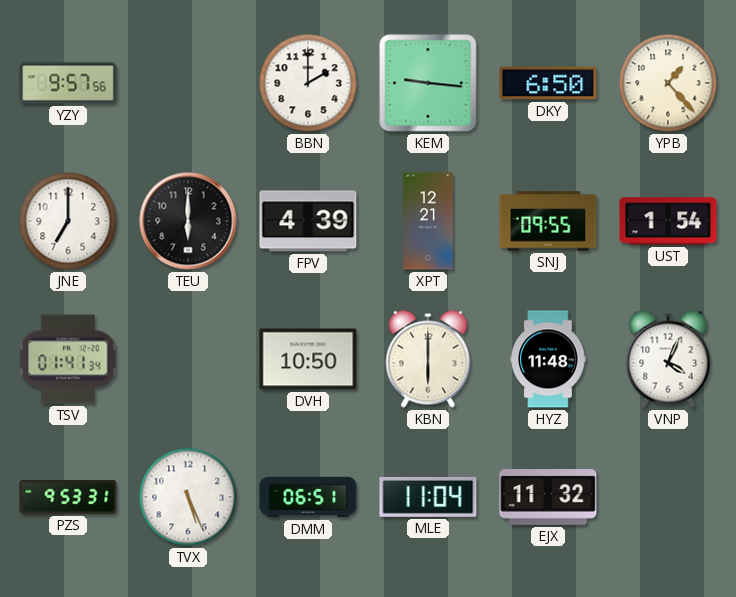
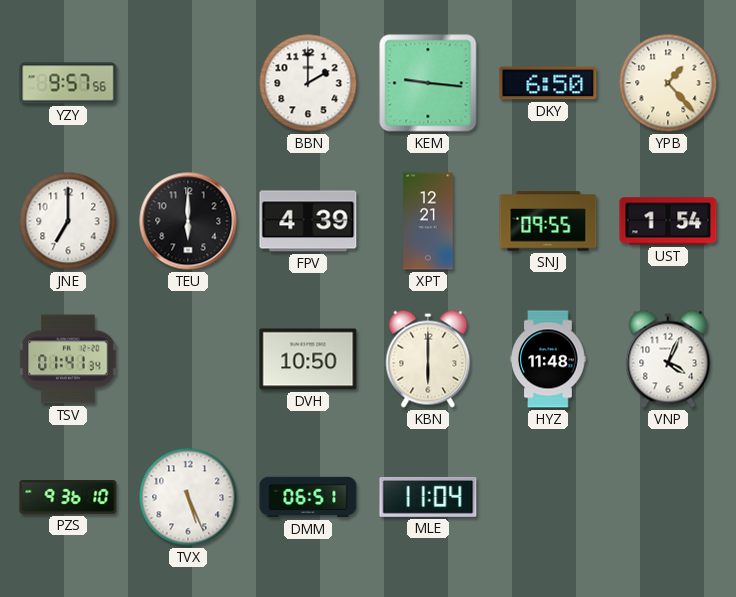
PZS: 9:53 -> 9:36 (68, 498)
EJX: 11:32 -> none (548, 498)
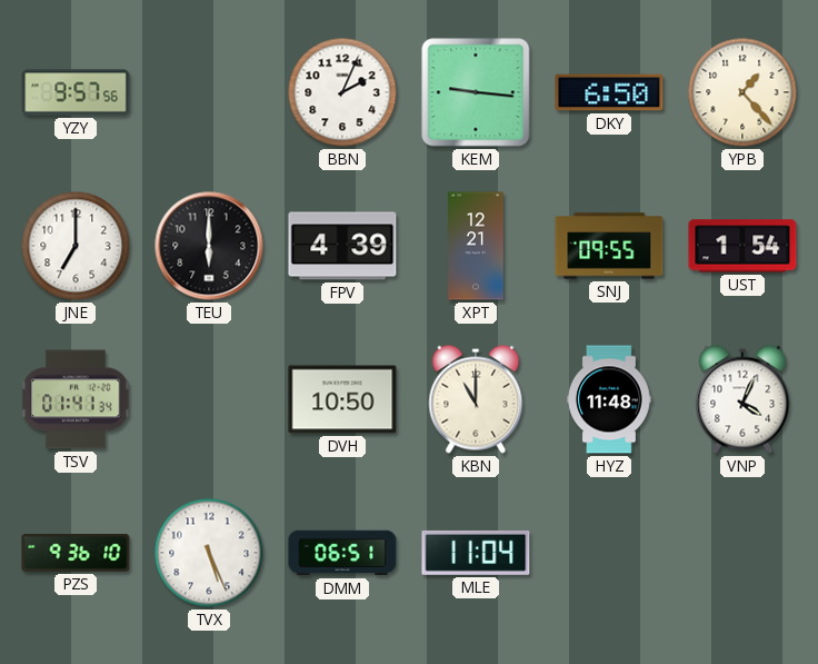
BBN: 2:00 -> 2:04 (342, 92)
KBN: 6:00 -> 11:00 (476, 399)
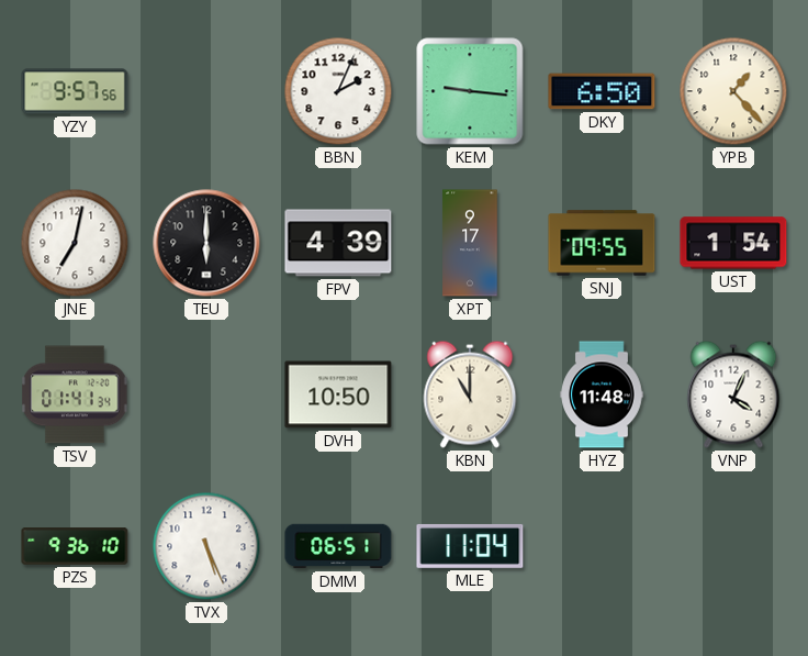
JNE: 7:00 -> 7:02 (75, 243)
XPT: 12:21 -> 9:17 (470, 243)
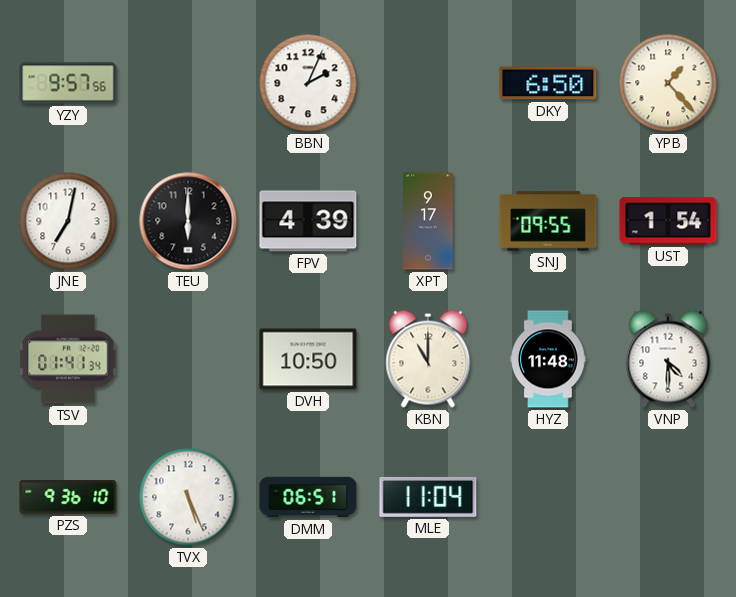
KEM: 9:16 -> none (470, 91)
VNP: 4:04 -> 4:30 (668, 359)
